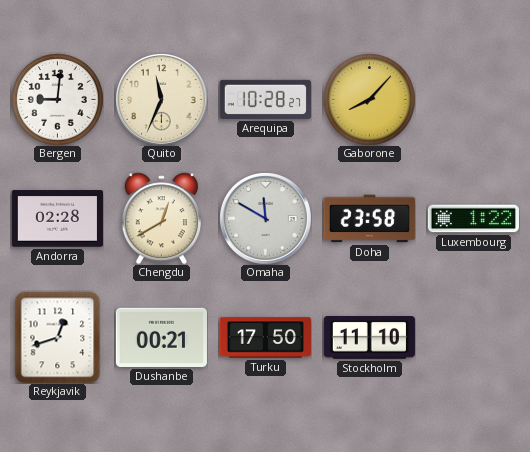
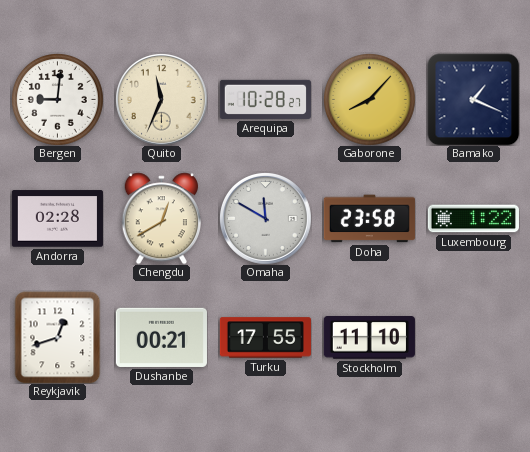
Bamako: none -> 1:19 (473, 99)
Turku: 17:50 -> 17:55 (265, 338)
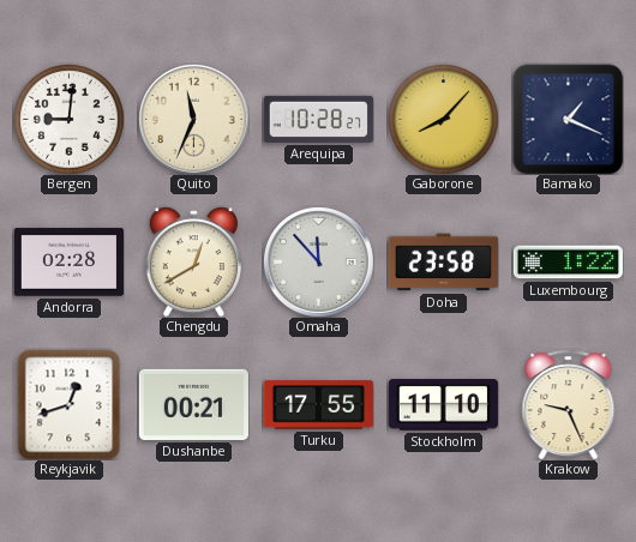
Omaha: 11:50 -> 11:53 (318, 261)
Krakow: none -> 9:26 (569, 404)
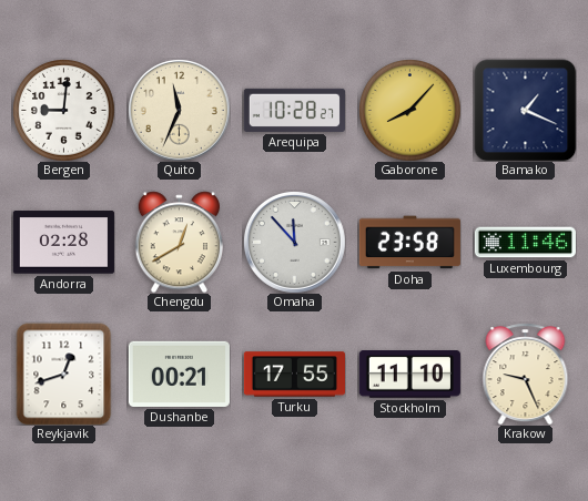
Luxembourg: 1:22 -> 11:46 (525, 243)
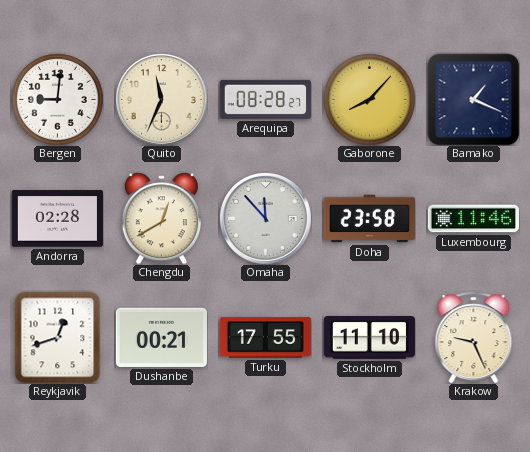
Arequipa: 10:28 -> 08:28 (265, 99)
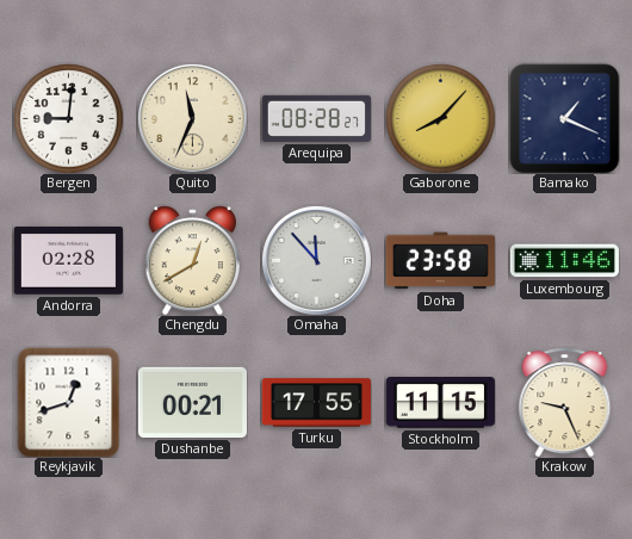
Stockholm: 11:10 -> 11:15 (440, 403)
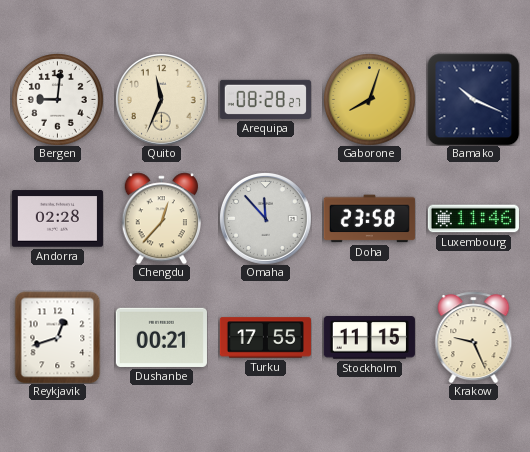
Gaborone: 8:07 -> 8:03 (370, 100)
Bamako: 1:19 -> 10:19 (473, 99)
Chengdu: 12:40 -> 12:37 (161, 218)
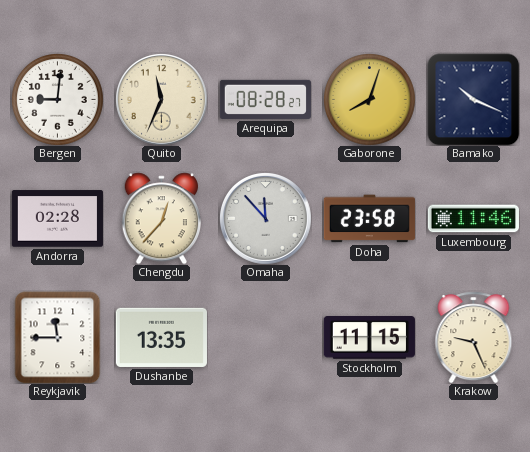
Reykjavik: 12:42 -> 11:45 (58, 337)
Dushanbe: 00:21 -> 13:35 (161, 337)
Turku: 17:55 -> none (265, 338)
